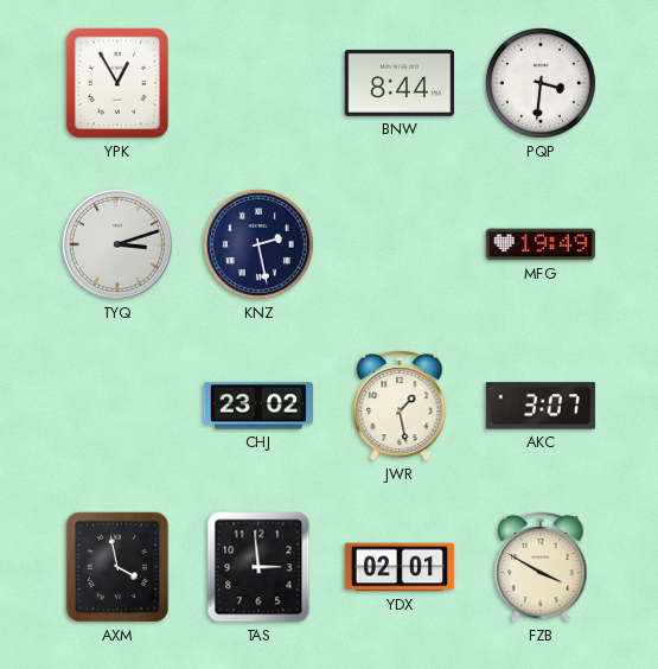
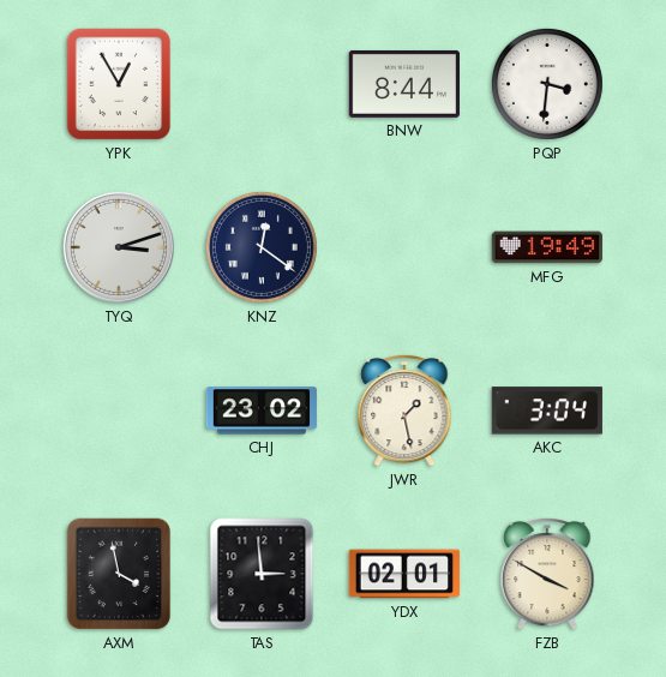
KNZ: 2:28 -> 12:21 (262, 247)
AKC: 3:07 -> 3:04 (547, 411)
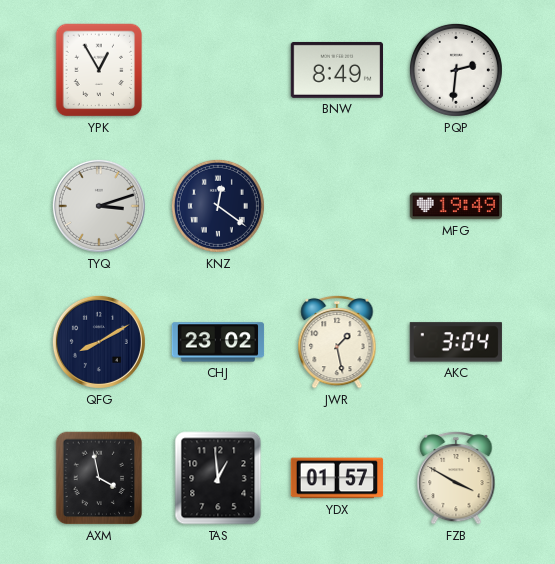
BNW: 8:44 -> 8:49 (336, 70)
PQP: 3:31 -> 2:31 (456, 70)
QFG: none -> 8:10 (99, 342)
TAS: 2:59 -> 12:59 (218, 478)
YDX: 02:01 -> 01:57 (337, 478)
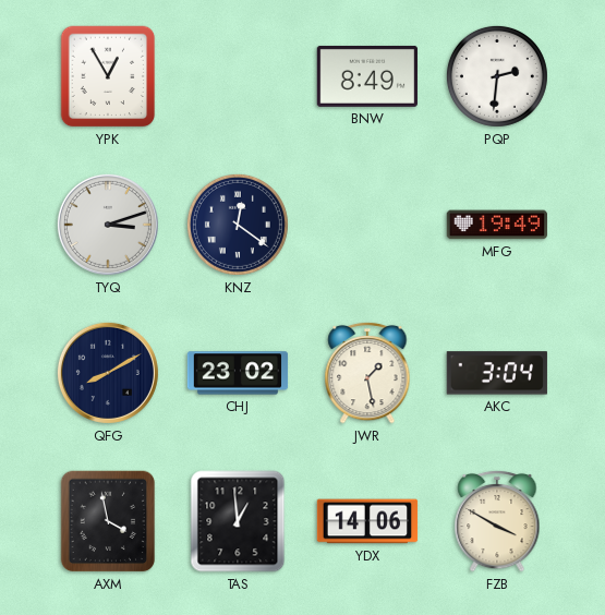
YDX: 01:57 -> 14:06 (367, 521)
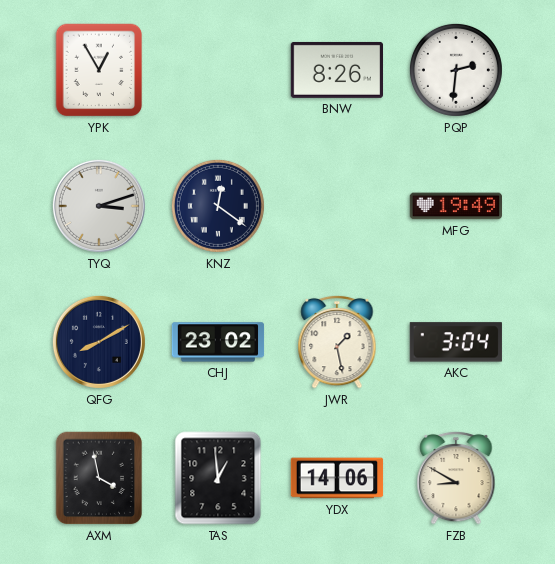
BNW: 8:49 -> 8:26 (336, 70)
FZB: 3:50 -> 8:50 (456, 478)
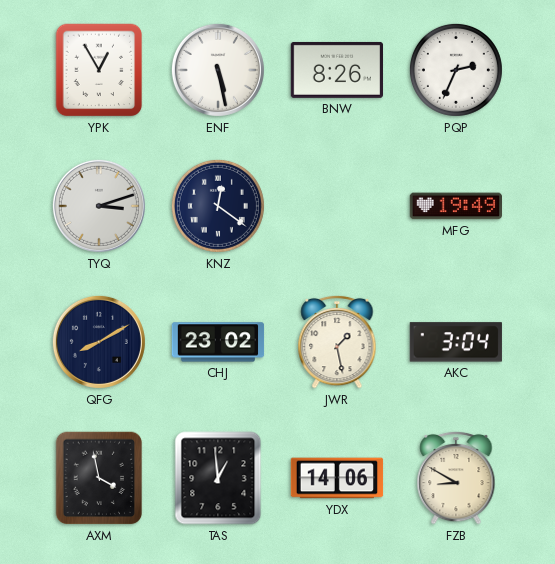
ENF: none -> 5:28 (218, 70)
PQP: 2:31 -> 2:34 (456, 70)
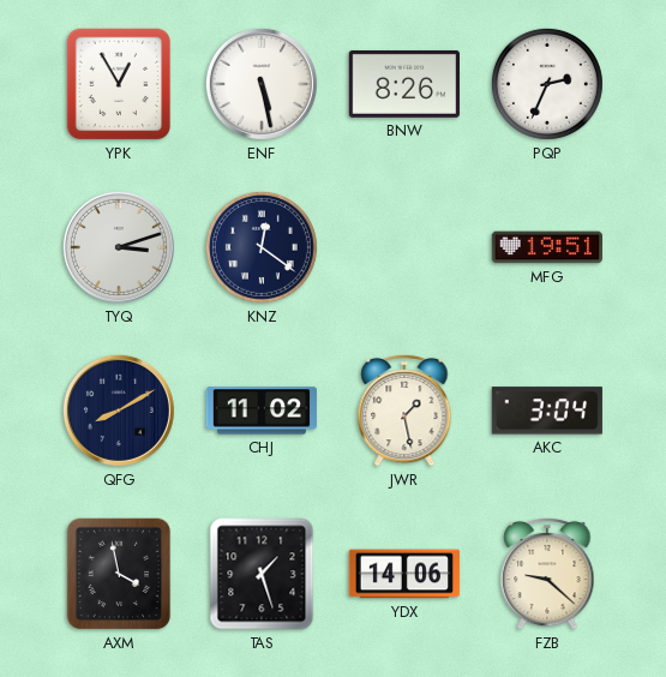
MFG: 19:49 -> 19:51 (546, 247)
CHJ: 23:02 -> 11:02 (262, 411)
TAS: 12:59 -> 1:27 (262, 574)
FZB: 8:50 -> 9:22 (547, 574)
